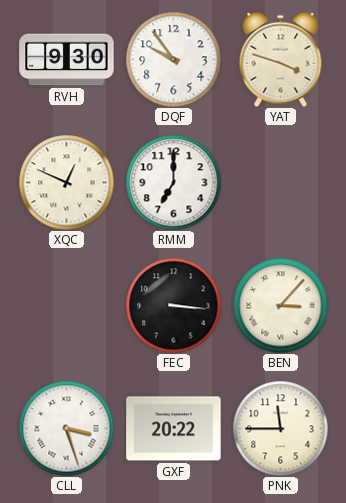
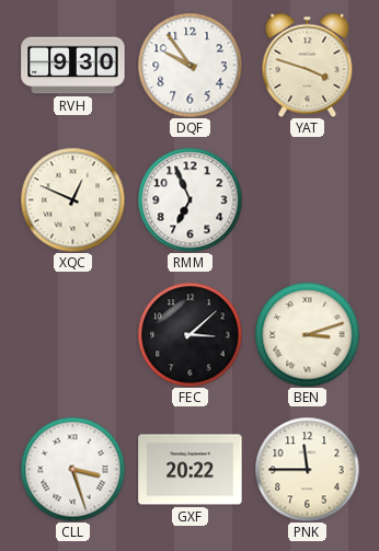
RMM: 7:00 -> 6:56 (190, 199)
FEC: 3:16 -> 3:08 (190, 334)
BEN: 3:07 -> 3:12 (307, 334)
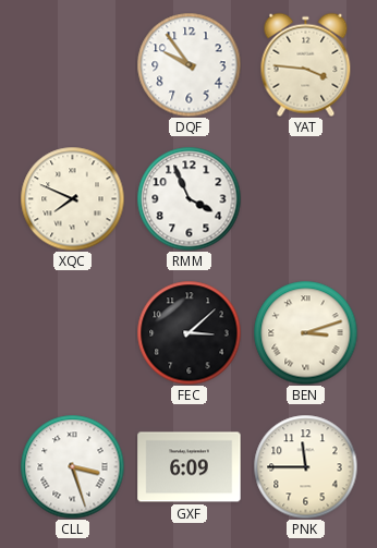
RVH: 9:30 -> none (73, 66)
YAT: 3:48 -> 3:46 (306, 64)
XQC: 12:49 -> 7:49 (72, 198)
RMM: 6:56 -> 3:56 (188, 198)
GXF: 20:22 -> 6:09 (190, 467)
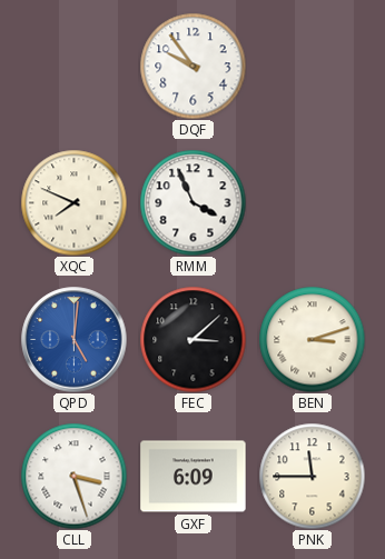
YAT: 3:46 -> none (306, 64)
QPD: none -> 5:01 (75, 340)
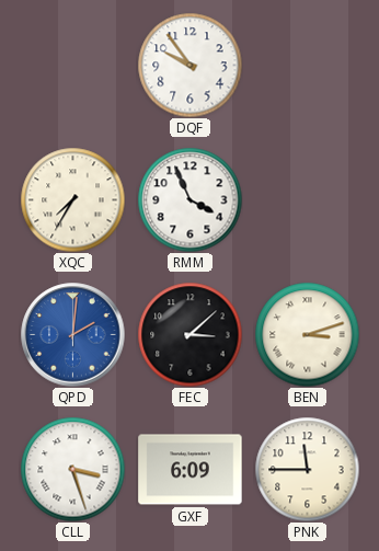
XQC: 7:49 -> 7:35 (72, 199)
QPD: 5:01 -> 2:01 (73, 335)
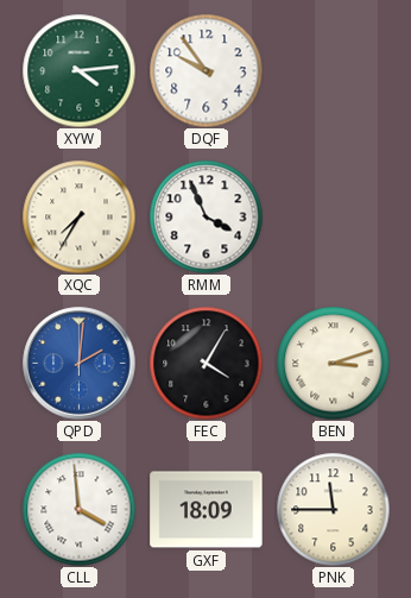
XYW: none -> 4:14 (78, 70)
FEC: 3:08 -> 4:05 (205, 363)
CLL: 3:27 -> 3:59 (78, 509)
GXF: 6:09 -> 18:09 (207, 510)
